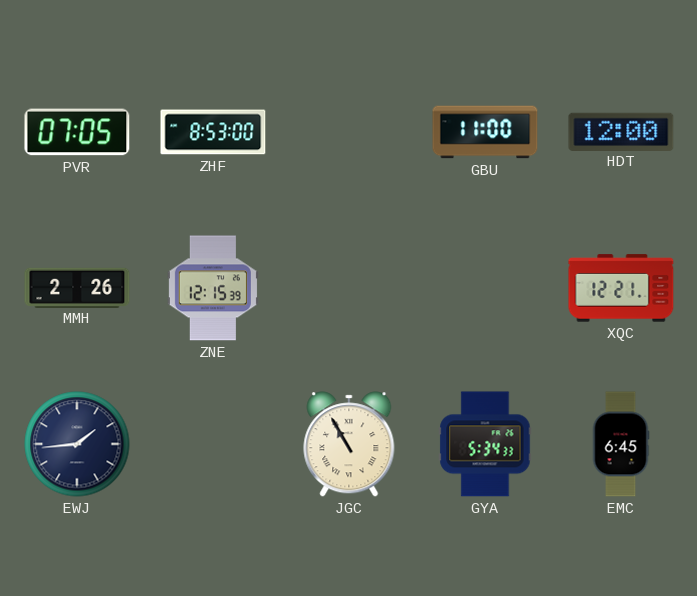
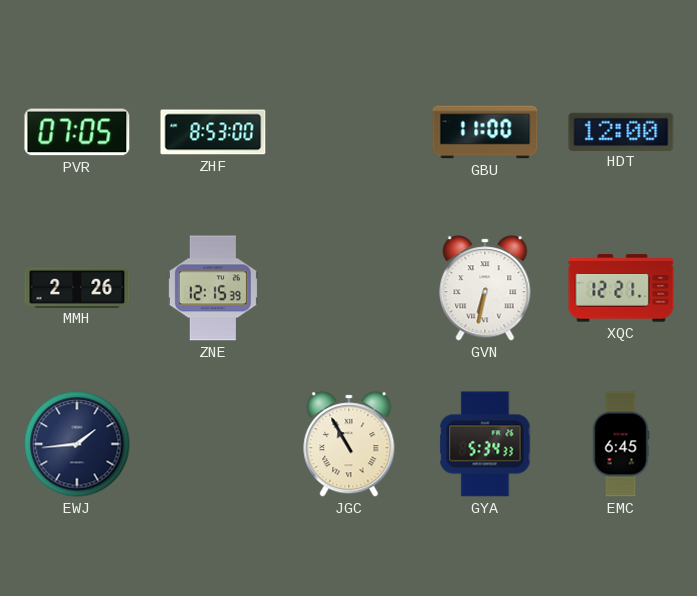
GVN: none -> 6:32 (485, 288)
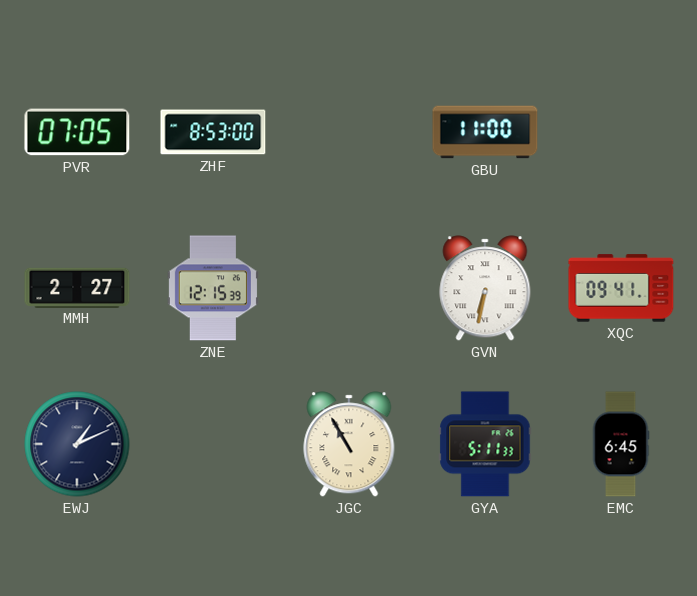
HDT: 12:00 -> none (621, 131)
MMH: 2:26 -> 2:27 (77, 287)
XQC: 12:21 -> 09:41 (621, 288)
EWJ: 1:44 -> 1:11 (77, 444)
GYA: 5:34 -> 5:11 (485, 444)
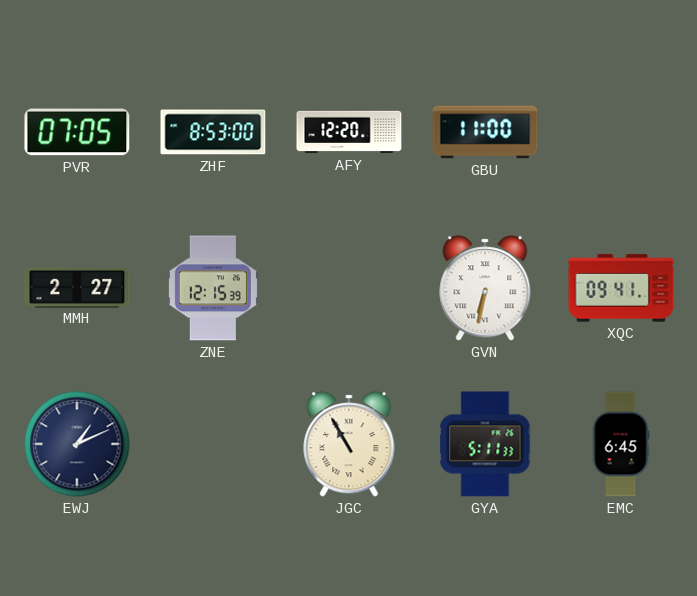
AFY: none -> 12:20 (349, 132)
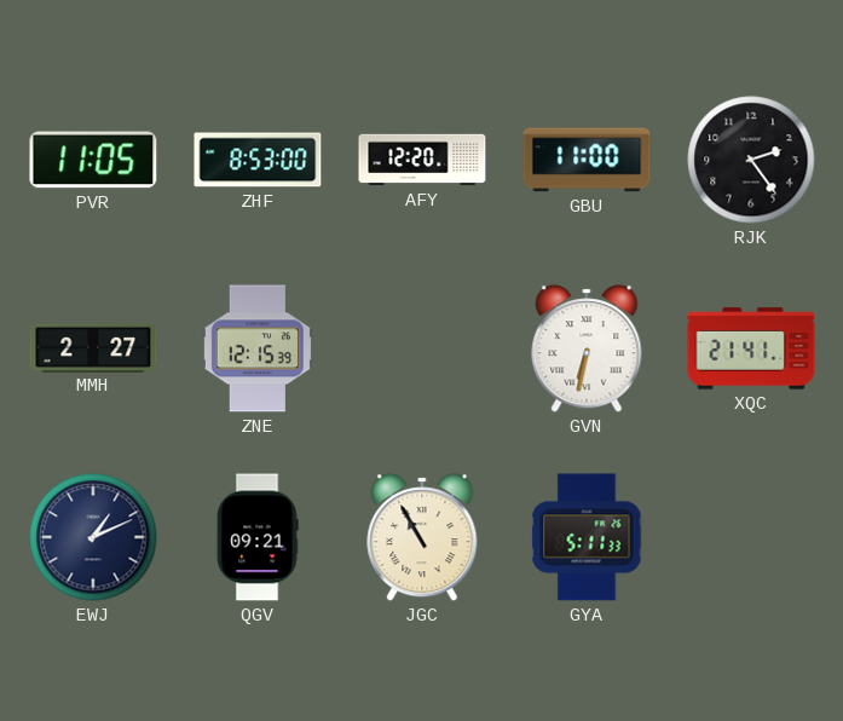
PVR: 07:05 -> 11:05 (93, 160)
RJK: none -> 2:24 (751, 160)
XQC: 09:41 -> 21:41 (751, 348)
QGV: none -> 09:21 (258, 537)
EMC: 6:45 -> none (621, 444)
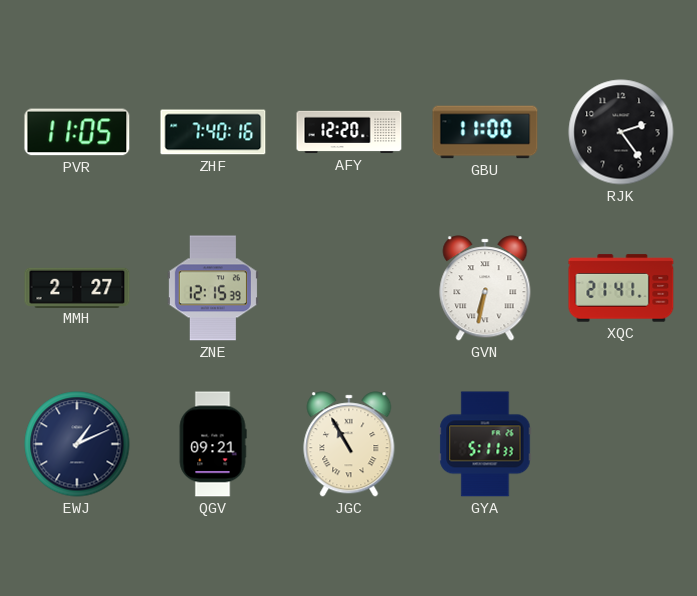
ZHF: 8:53 -> 7:40 (213, 132)
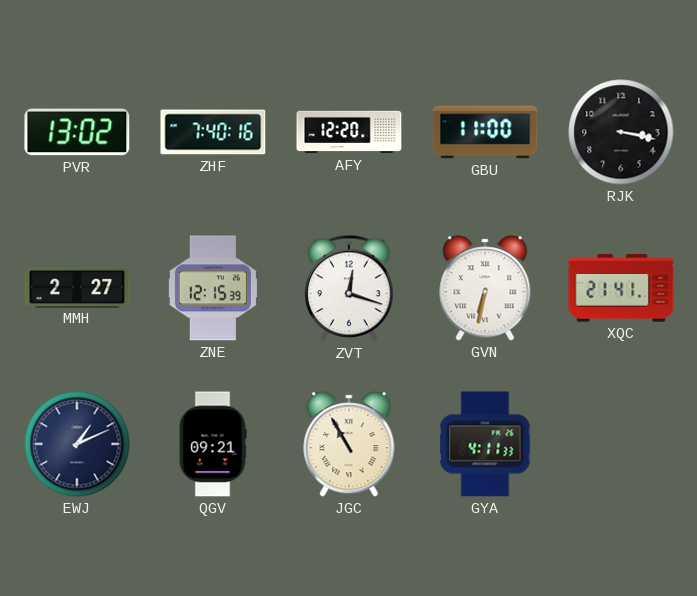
PVR: 11:05 -> 13:02 (77, 132)
RJK: 2:24 -> 3:17 (621, 132)
ZVT: none -> 12:18 (349, 289)
GYA: 5:11 -> 4:11 (485, 444)
